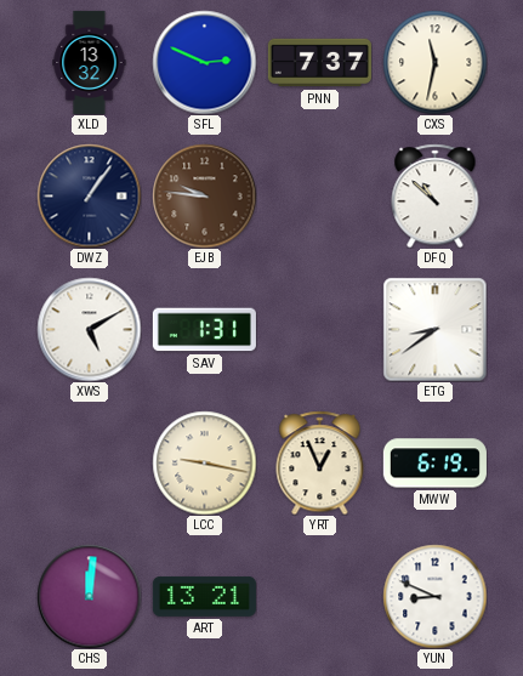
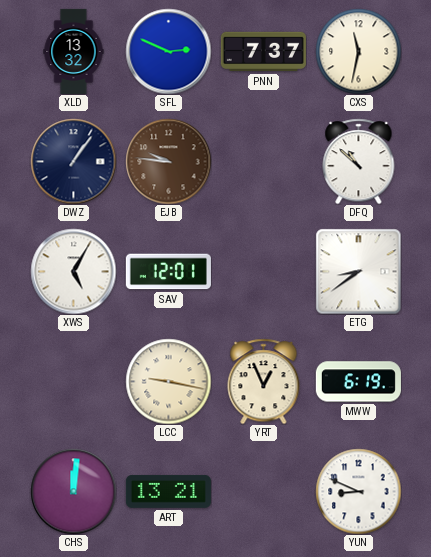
XWS: 5:10 -> 5:05 (73, 271)
SAV: 1:31 -> 12:01 (168, 272)
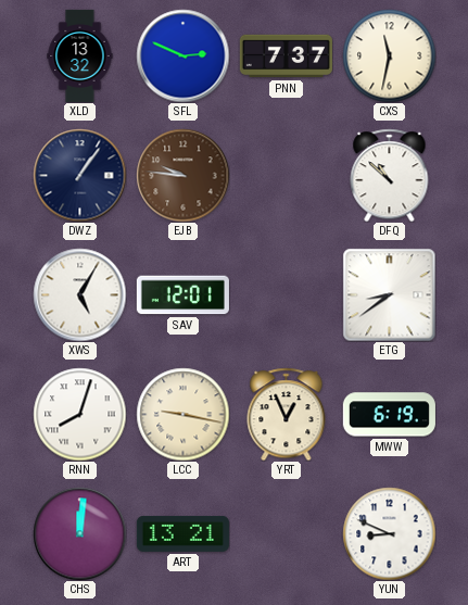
RNN: none -> 8:03 (79, 414)
